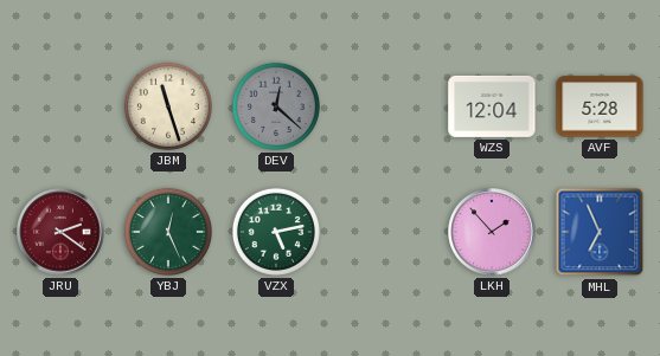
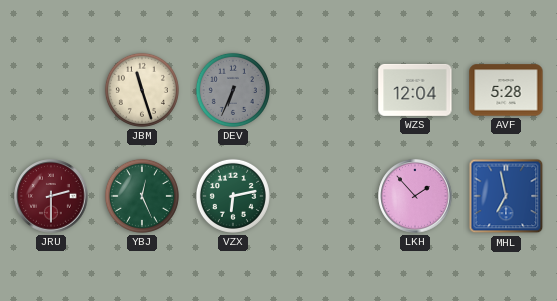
DEV: 12:22 -> 6:34 (233, 90)
JRU: 2:21 -> 2:30 (51, 196)
VZX: 5:13 -> 6:13 (233, 196)
MHL: 6:56 -> 6:58 (506, 196)
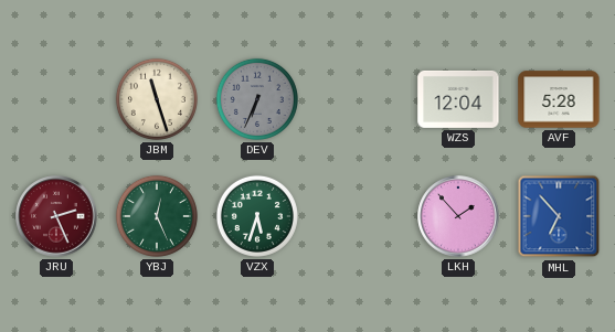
JRU: 2:30 -> 2:26 (56, 216)
VZX: 6:13 -> 5:33 (257, 216)
MHL: 6:58 -> 6:53 (559, 216)
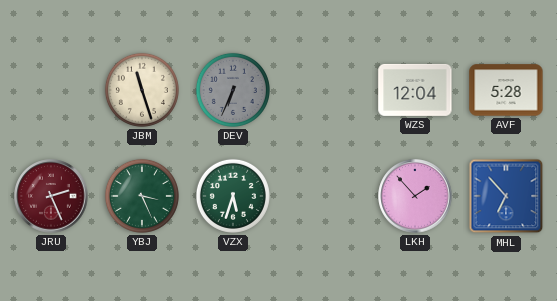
YBJ: 12:26 -> 3:26 (142, 196)
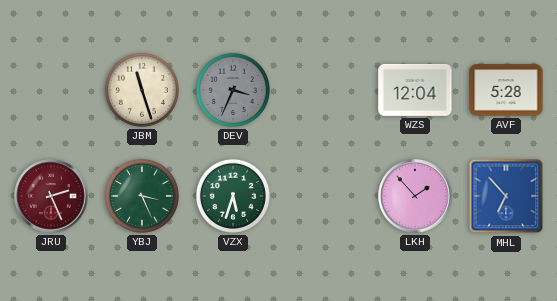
DEV: 6:34 -> 3:34 (233, 90)
